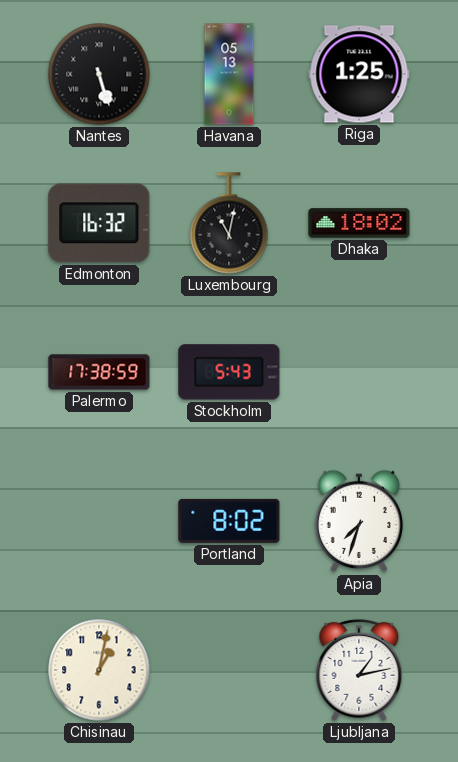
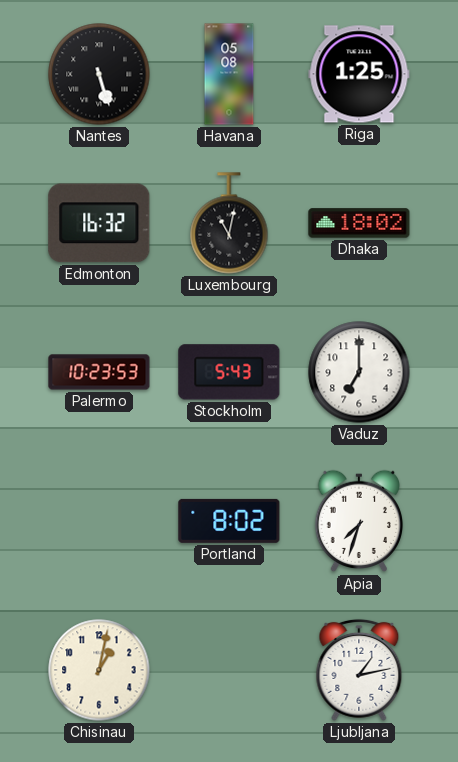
Havana: 05:13 -> 05:08 (229, 74)
Palermo: 17:38 -> 10:23 (99, 372)
Vaduz: none -> 7:00 (359, 372)
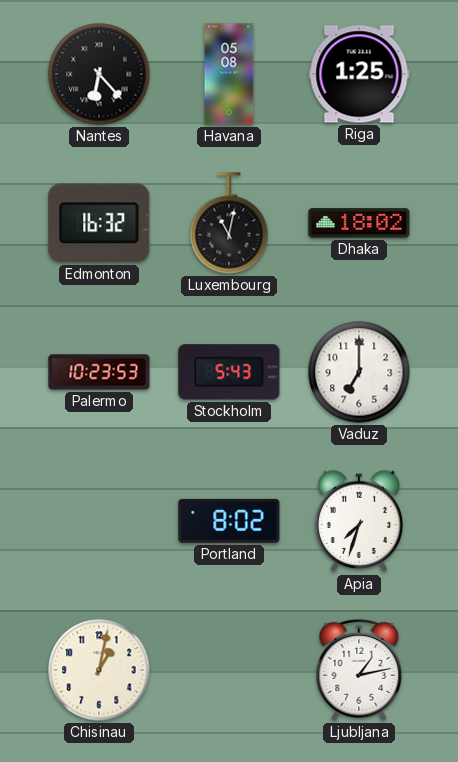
Nantes: 5:27 -> 6:23 (99, 74)
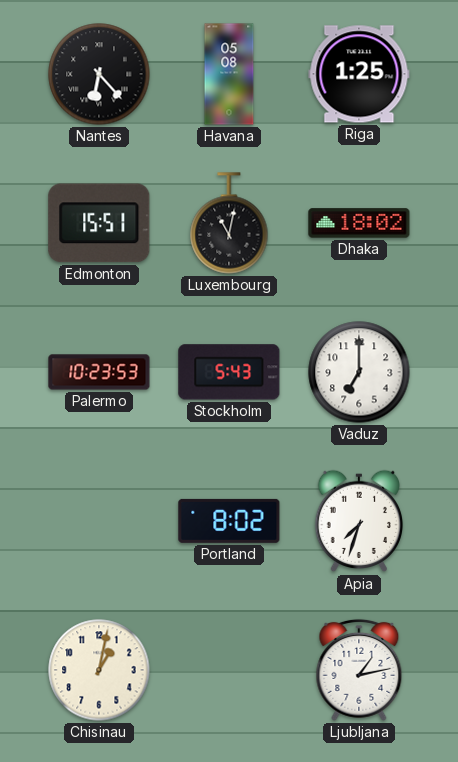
Edmonton: 16:32 -> 15:51 (99, 223)
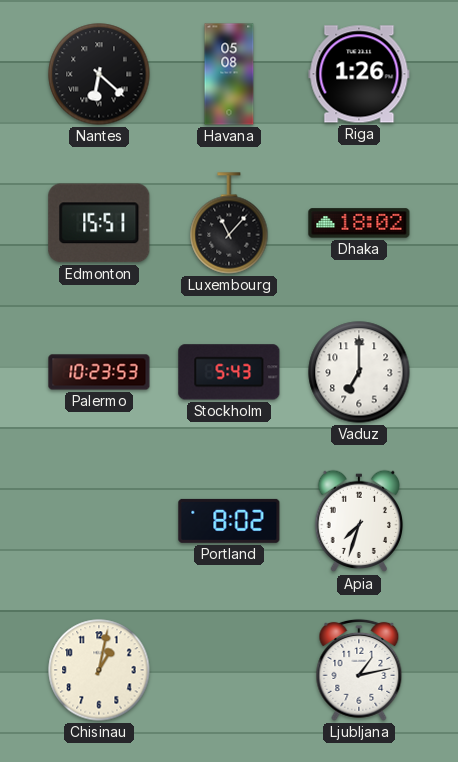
Nantes: 6:23 -> 6:22 (99, 74)
Riga: 1:25 -> 1:26 (359, 74)
Luxembourg: 11:02 -> 11:07 (229, 223)
